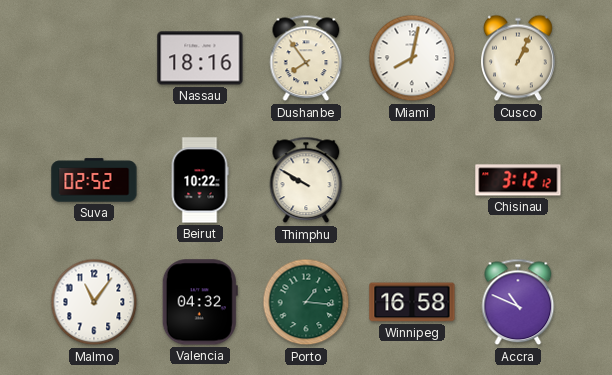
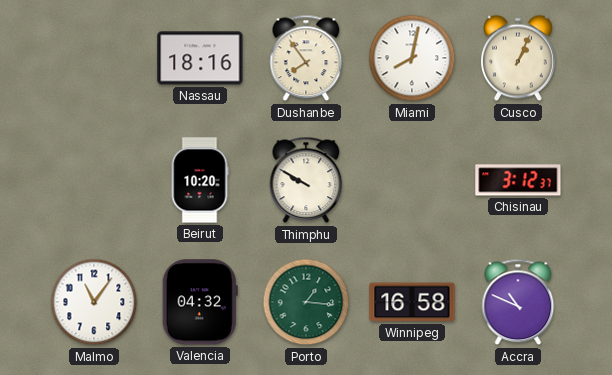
Suva: 02:52 -> none (94, 180)
Beirut: 10:22 -> 10:20 (200, 180)
Chisinau: 3:12:12 -> 3:12:37 (518, 180)
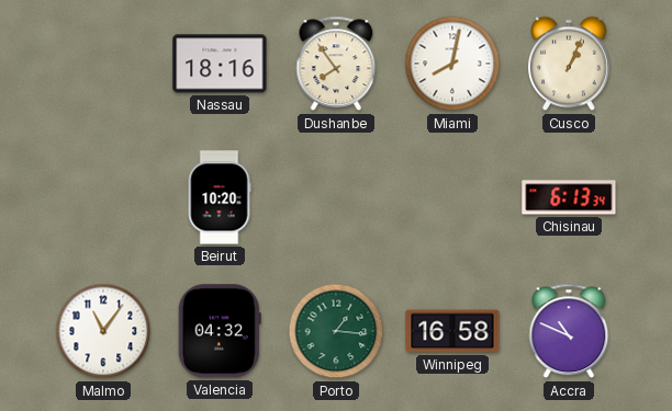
Thimphu: 9:50 -> none (306, 180)
Chisinau: 3:12 -> 6:13 (569, 197)
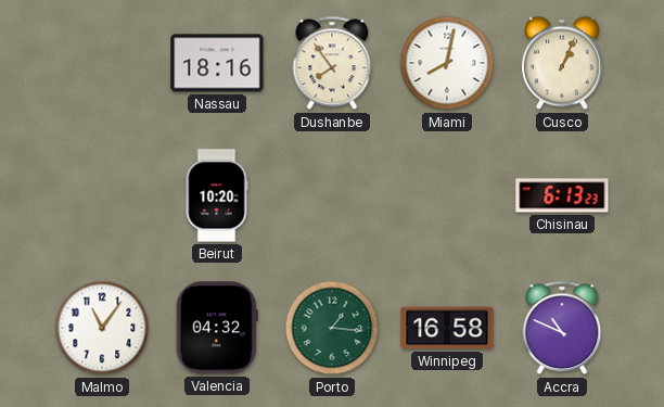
Chisinau: 6:13:34 -> 6:13:23 (562, 195)
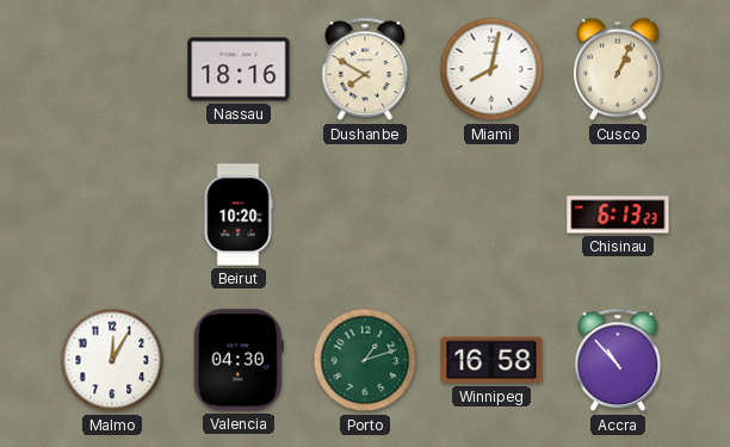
Dushanbe: 7:54 -> 7:50 (365, 69)
Malmo: 11:06 -> 12:05 (112, 360)
Valencia: 04:32 -> 04:30 (239, 360)
Porto: 1:16 -> 1:12 (365, 360)
Accra: 10:49 -> 10:53 (618, 360)
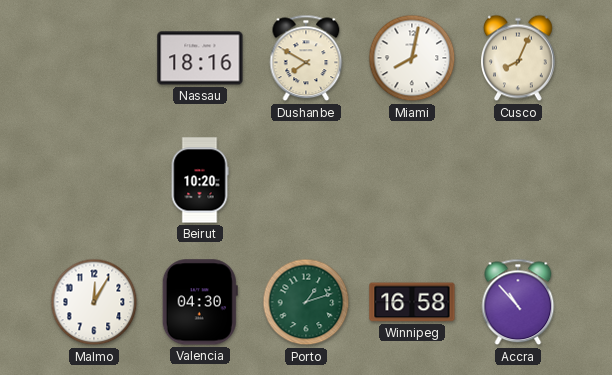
Cusco: 1:04 -> 8:04 (519, 58)
Chisinau: 6:13 -> none (618, 215)
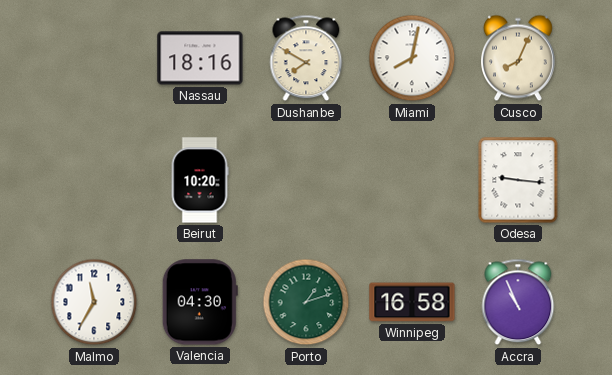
Odesa: none -> 9:16 (518, 180)
Malmo: 12:05 -> 11:35 (94, 302)
Accra: 10:53 -> 10:56 (518, 302)
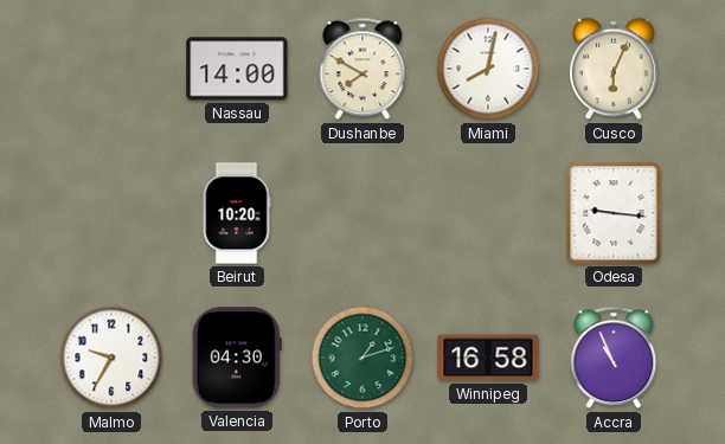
Nassau: 18:16 -> 14:00 (237, 69)
Cusco: 8:04 -> 6:04 (615, 69)
Malmo: 11:35 -> 9:35 (111, 358)
